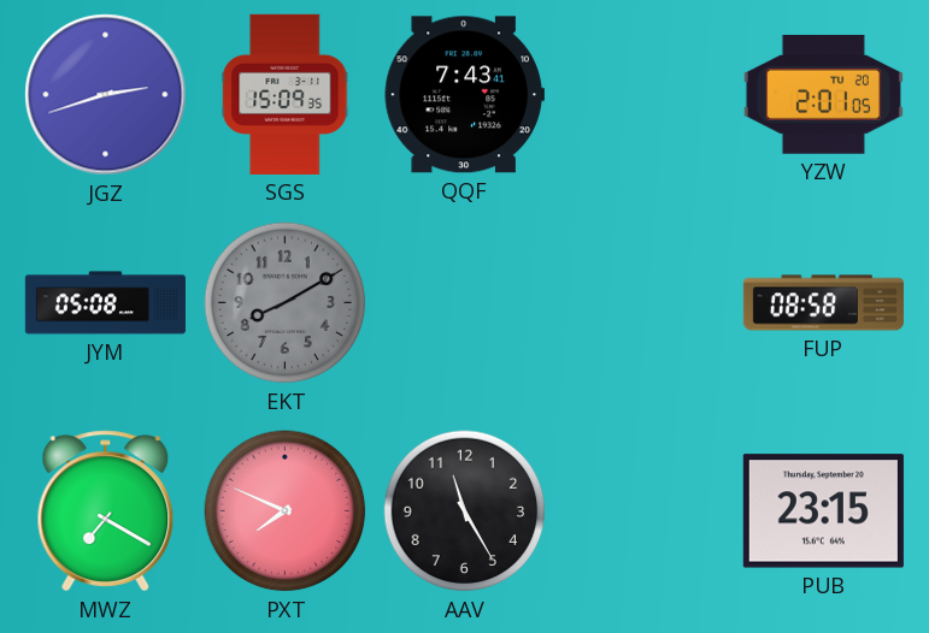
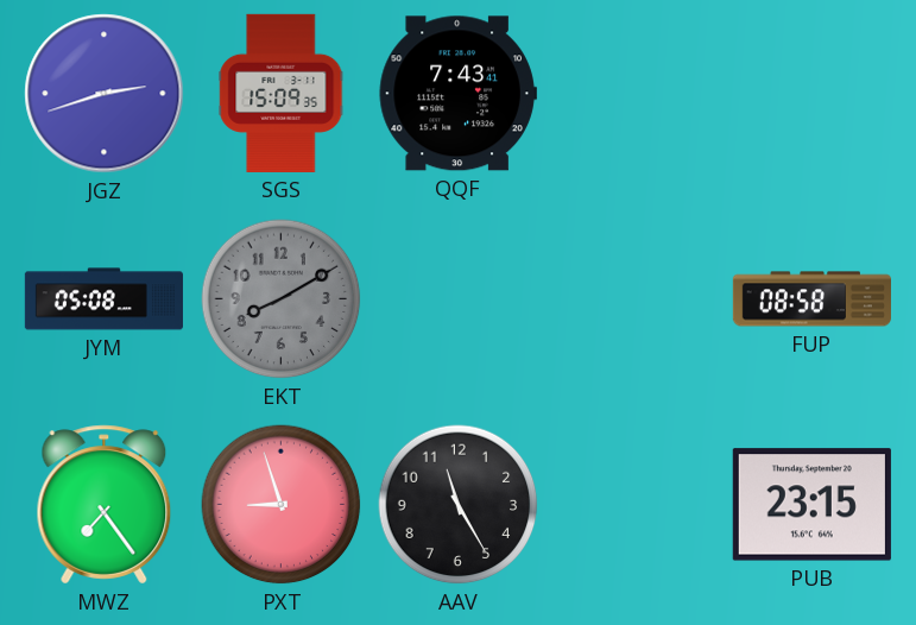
YZW: 2:01 -> none (823, 94)
MWZ: 7:20 -> 7:24 (105, 505)
PXT: 7:49 -> 8:57 (282, 505)
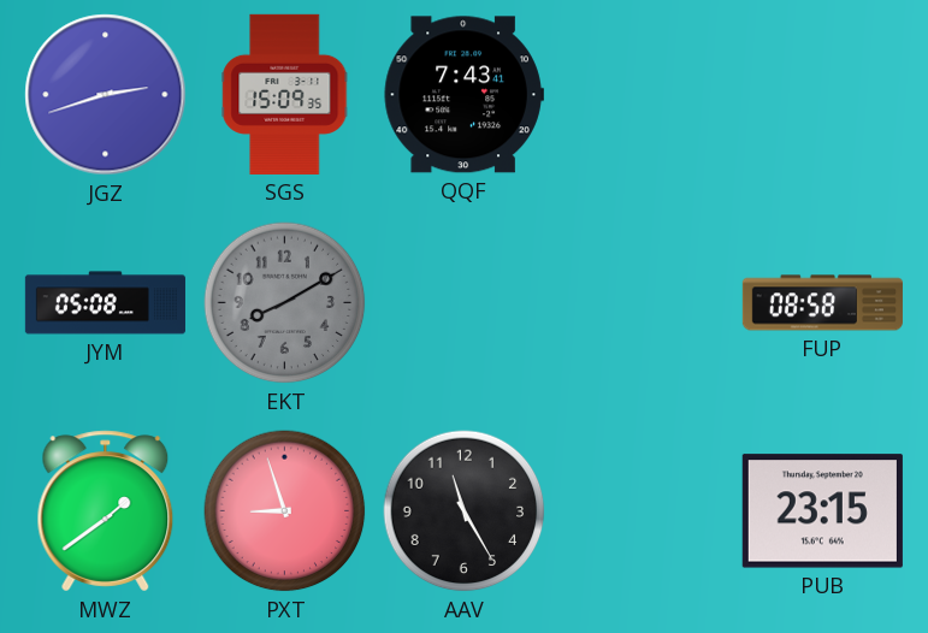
MWZ: 7:24 -> 1:39 (106, 511)
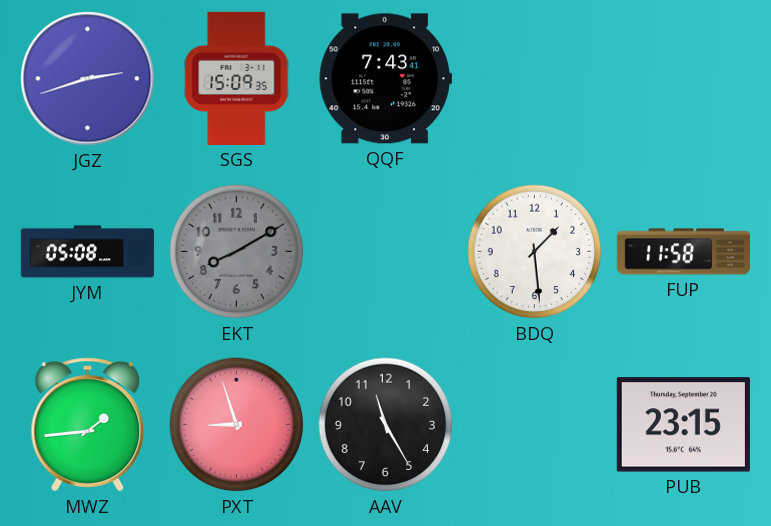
BDQ: none -> 1:29 (535, 252)
FUP: 08:58 -> 11:58 (683, 252)
MWZ: 1:39 -> 1:44 (88, 425)
